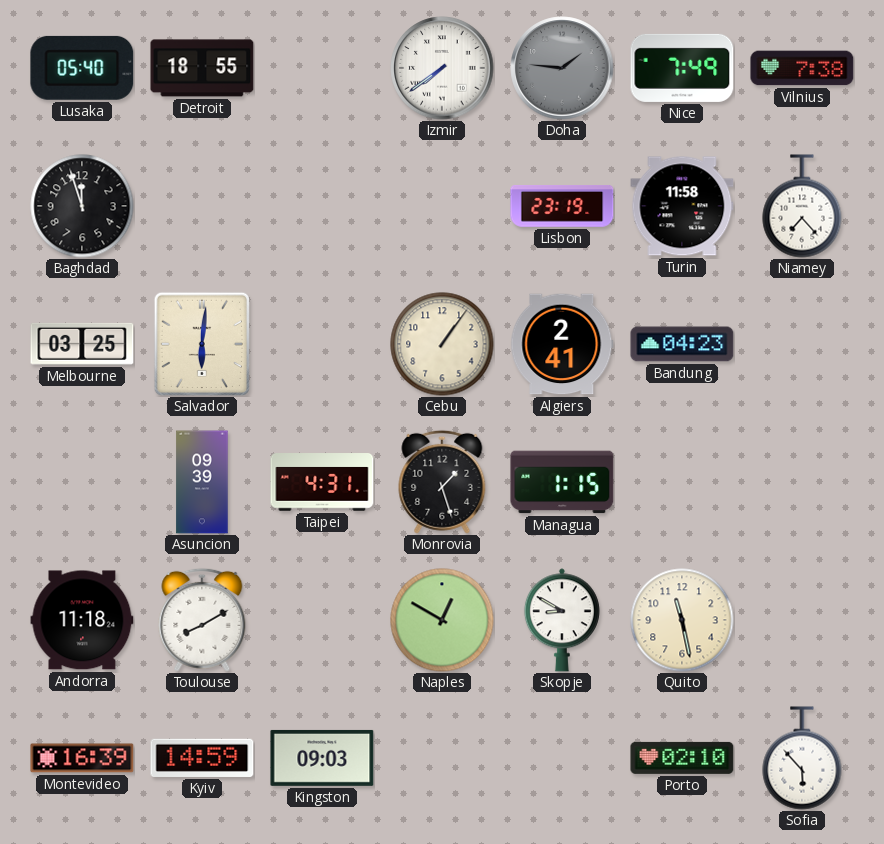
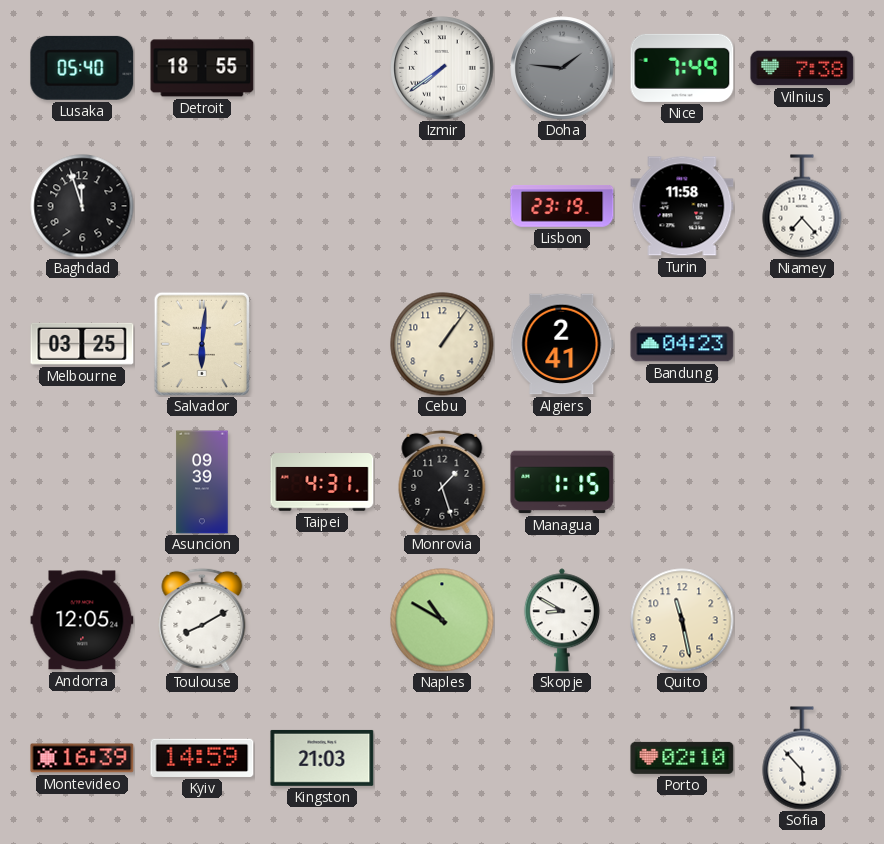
Andorra: 11:18 -> 12:05 (82, 620)
Naples: 12:50 -> 10:50 (442, 620)
Kingston: 09:03 -> 21:03 (322, 758)
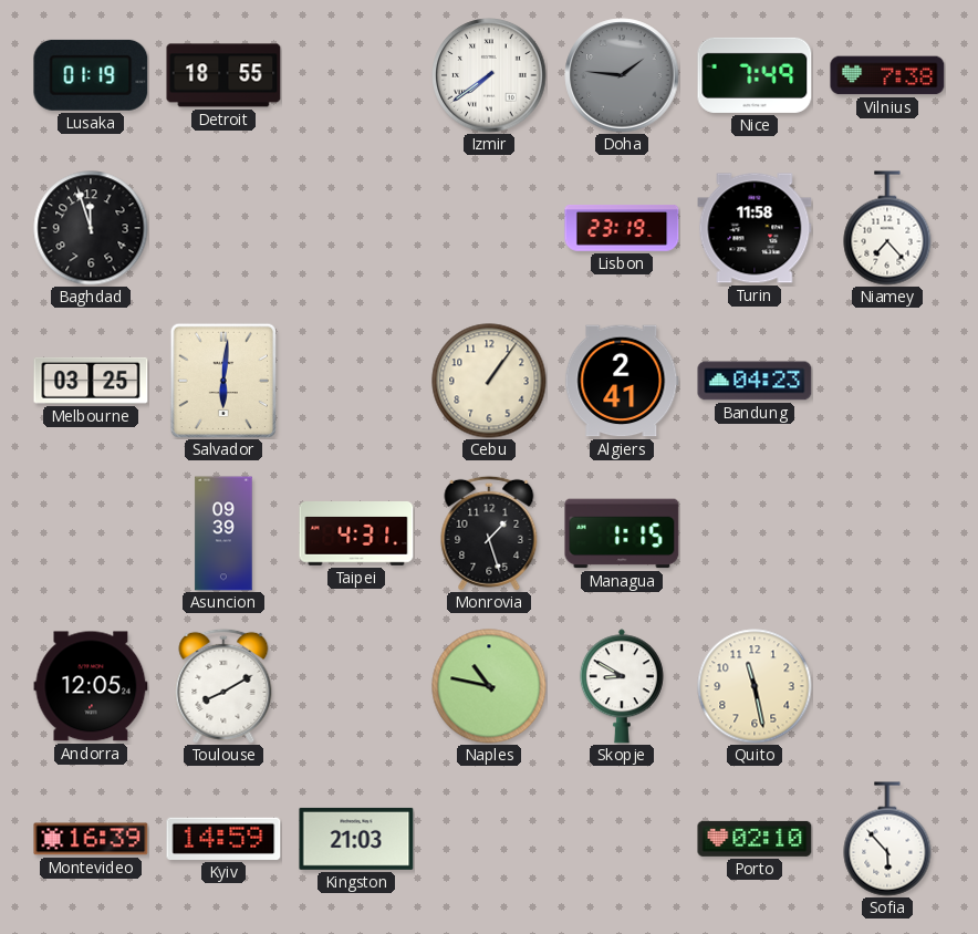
Lusaka: 05:40 -> 01:19 (91, 75)
Naples: 10:50 -> 10:47 (489, 686)
